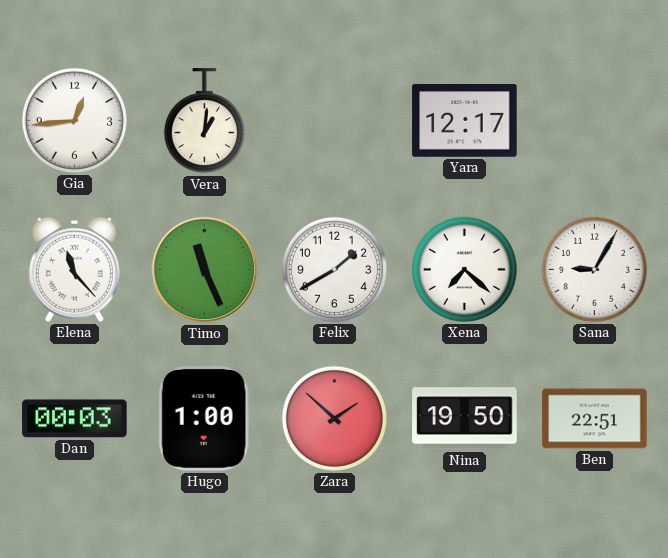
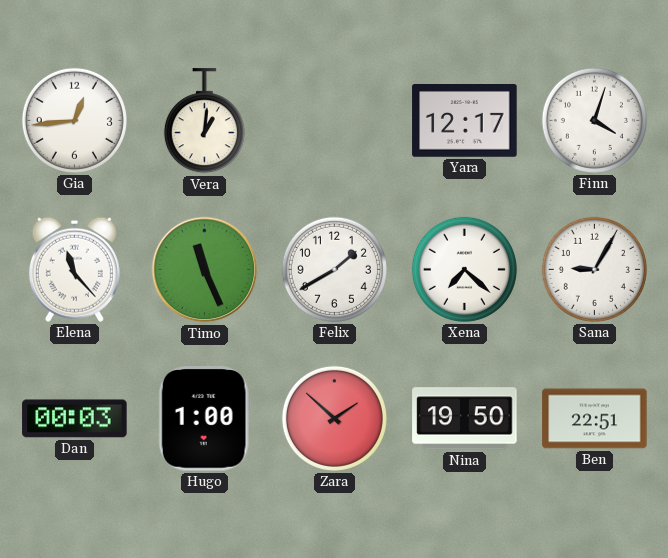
Finn: none -> 4:03 (594, 120)
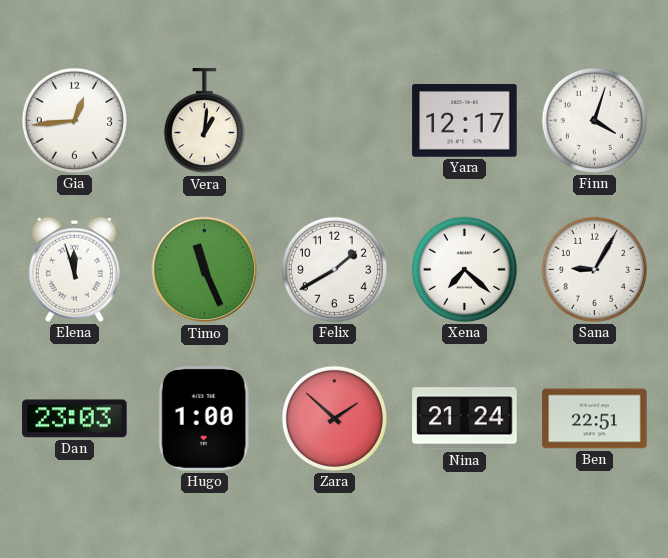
Elena: 11:23 -> 11:57 (74, 269)
Dan: 00:03 -> 23:03 (75, 419)
Nina: 19:50 -> 21:24 (465, 419)
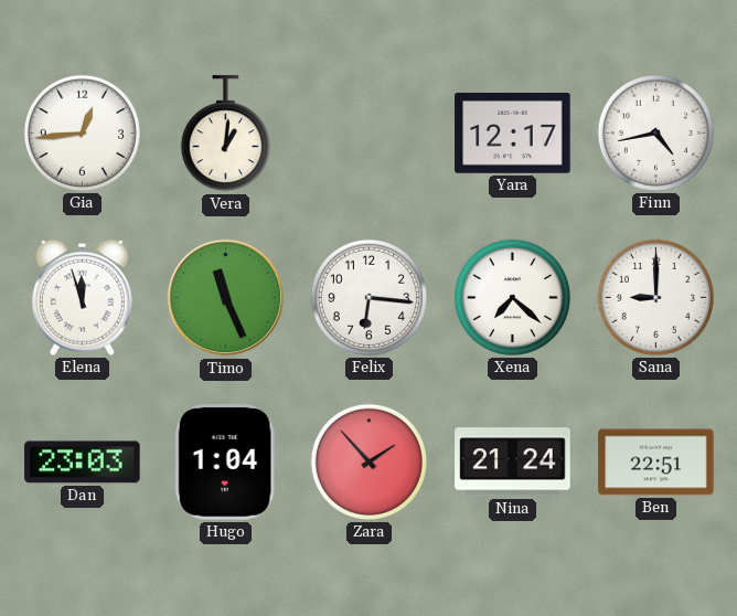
Finn: 4:03 -> 4:43 (655, 132)
Felix: 1:40 -> 6:16 (368, 297)
Sana: 9:05 -> 9:00 (655, 297)
Hugo: 1:00 -> 1:04 (225, 463)
Zara: 1:52 -> 1:53 (368, 461)
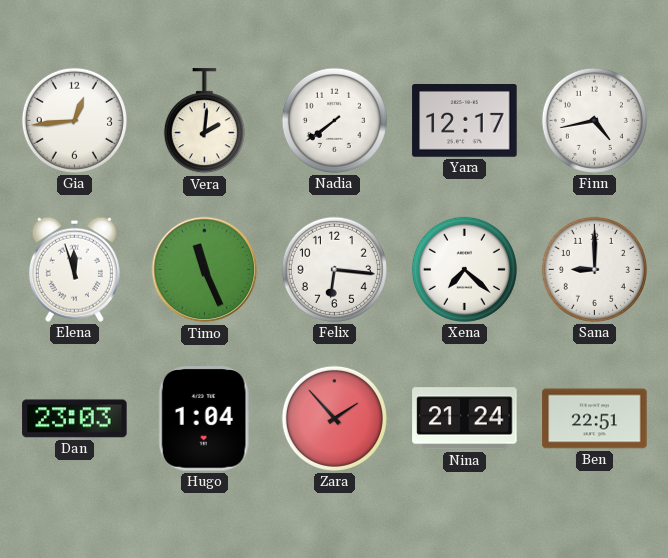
Vera: 1:01 -> 2:01 (204, 121)
Nadia: none -> 7:39 (334, 120)
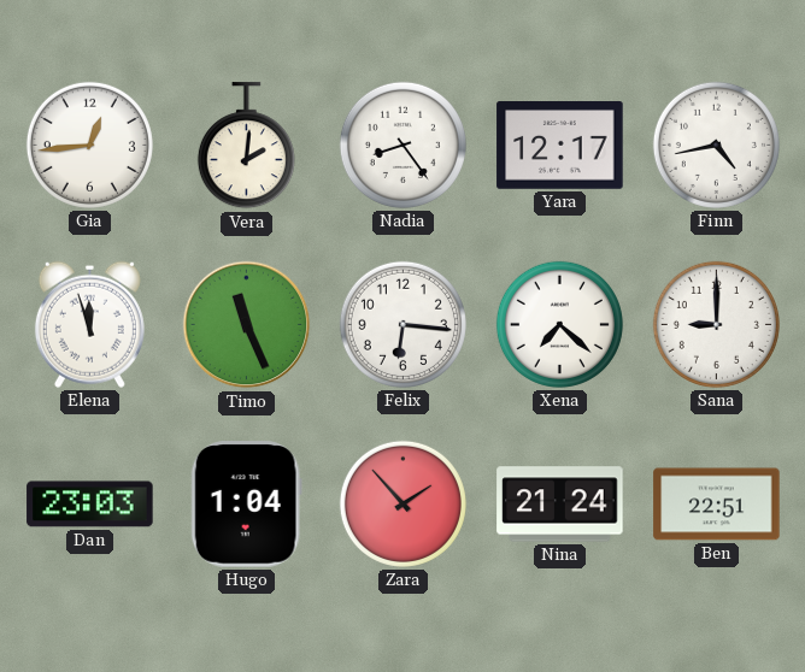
Nadia: 7:39 -> 8:24 (402, 145)
